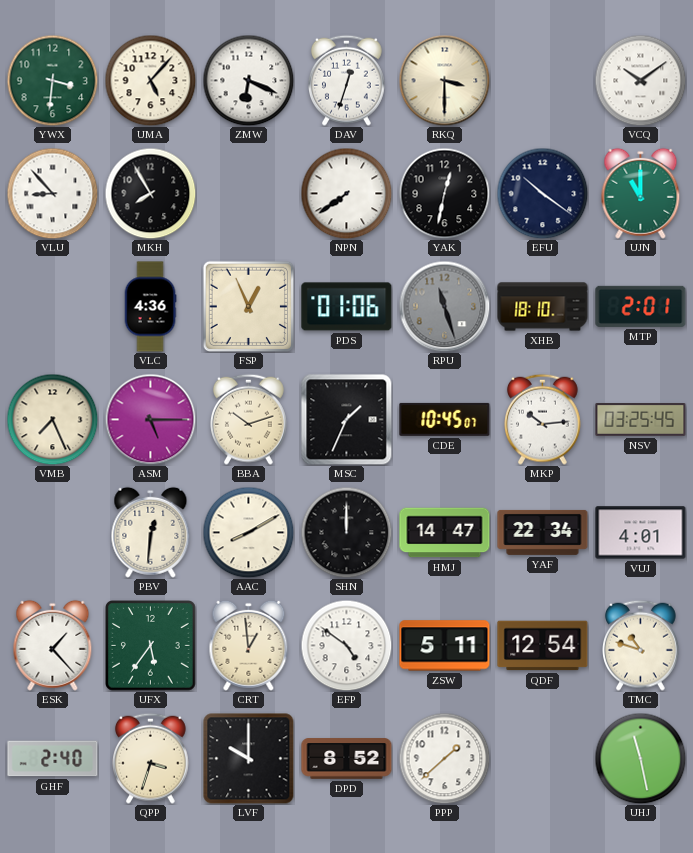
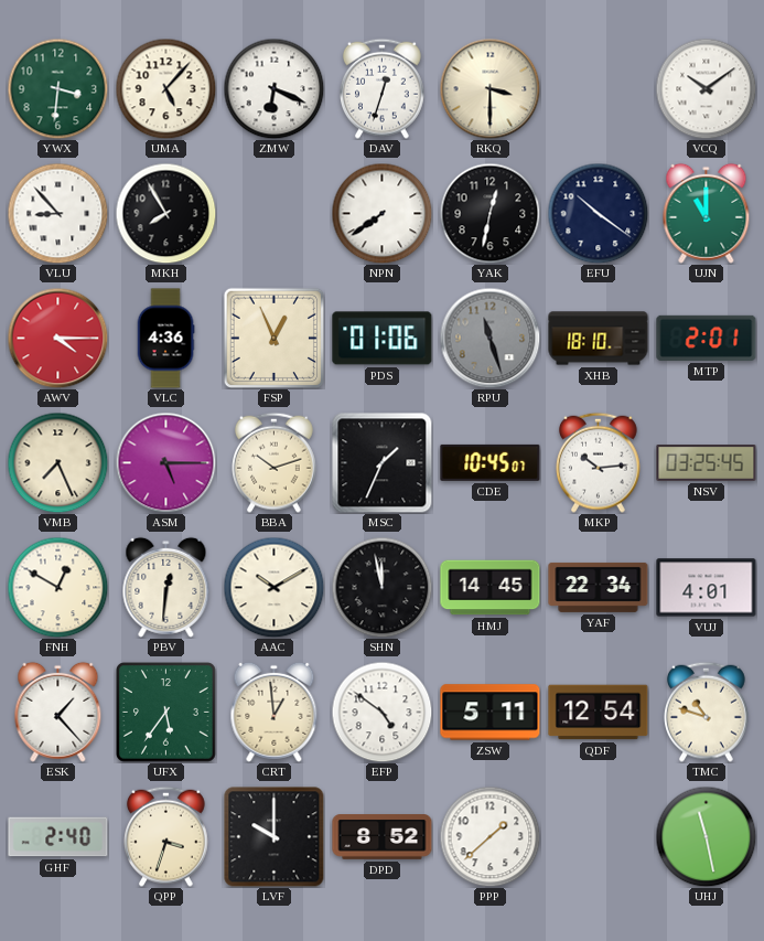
AWV: none -> 4:15 (57, 338)
FNH: none -> 12:50 (57, 587)
AAC: 8:10 -> 10:10 (273, 587)
SHN: 12:00 -> 11:58 (381, 587)
HMJ: 14:47 -> 14:45 (491, 588)
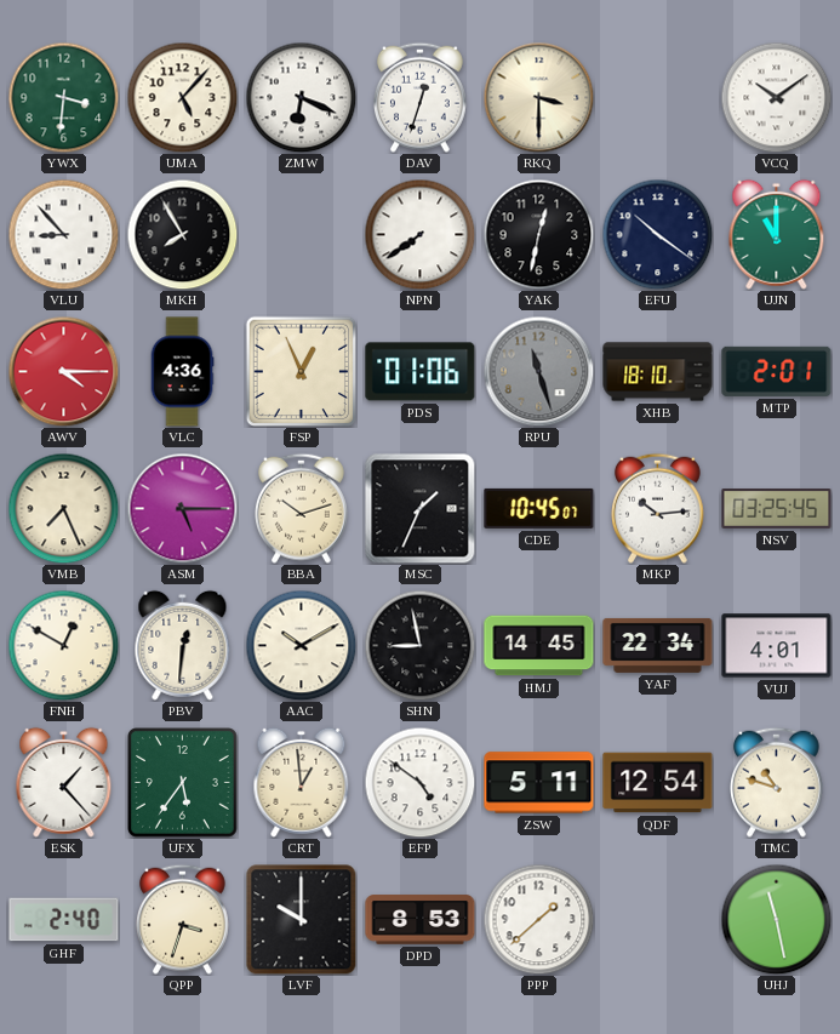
SHN: 11:58 -> 8:58 (419, 645)
DPD: 8:52 -> 8:53 (421, 920)
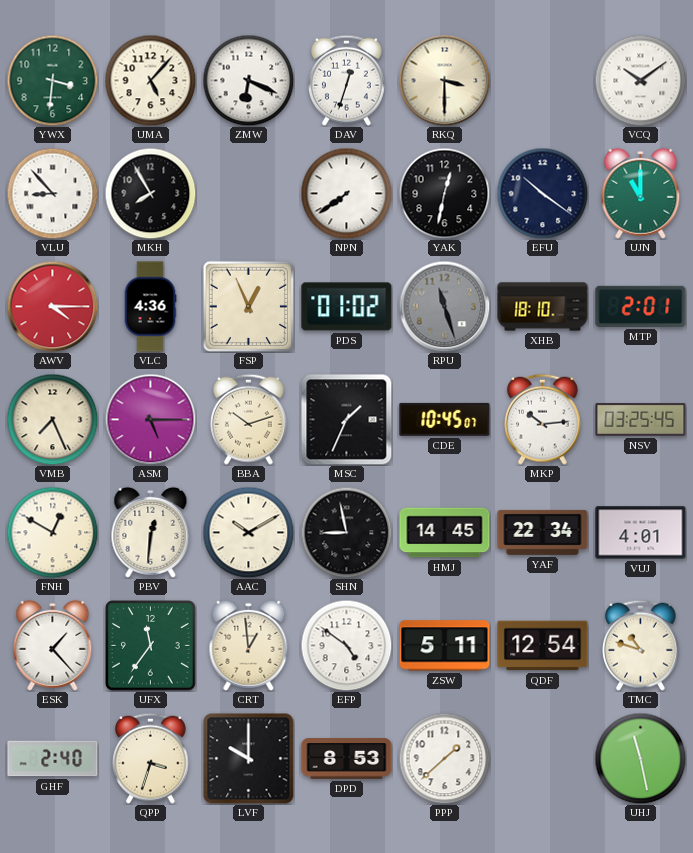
PDS: 01:06 -> 01:02 (347, 307)
UFX: 5:36 -> 11:36 (151, 646)
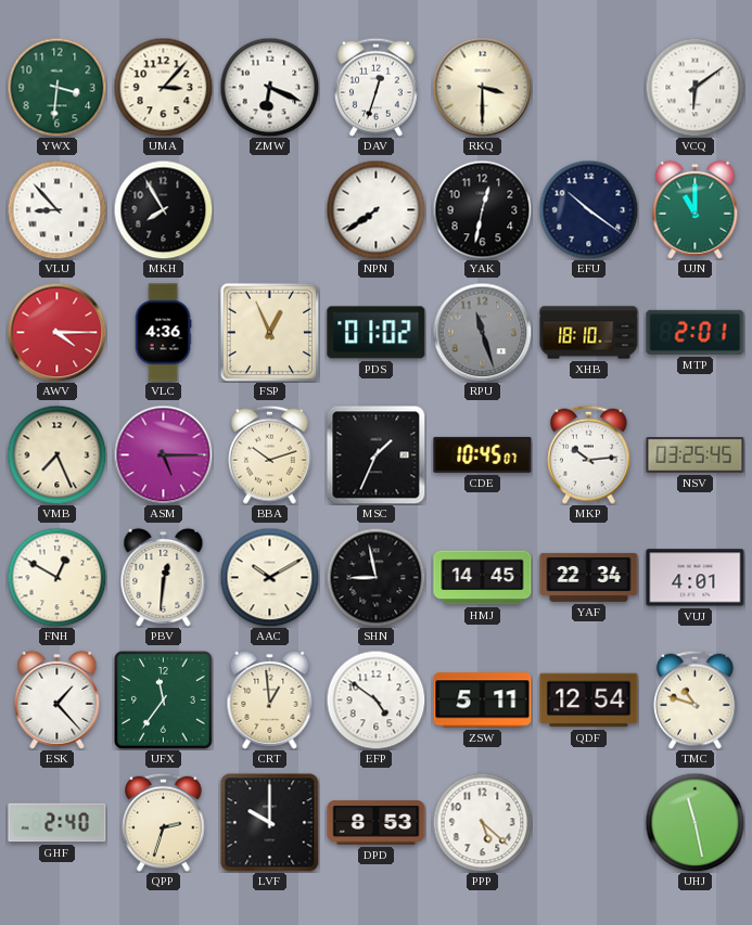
UMA: 5:07 -> 3:07 (163, 87)
VCQ: 10:09 -> 6:09 (694, 87)
QPP: 3:33 -> 2:33 (164, 822)
PPP: 1:38 -> 5:22 (482, 822)
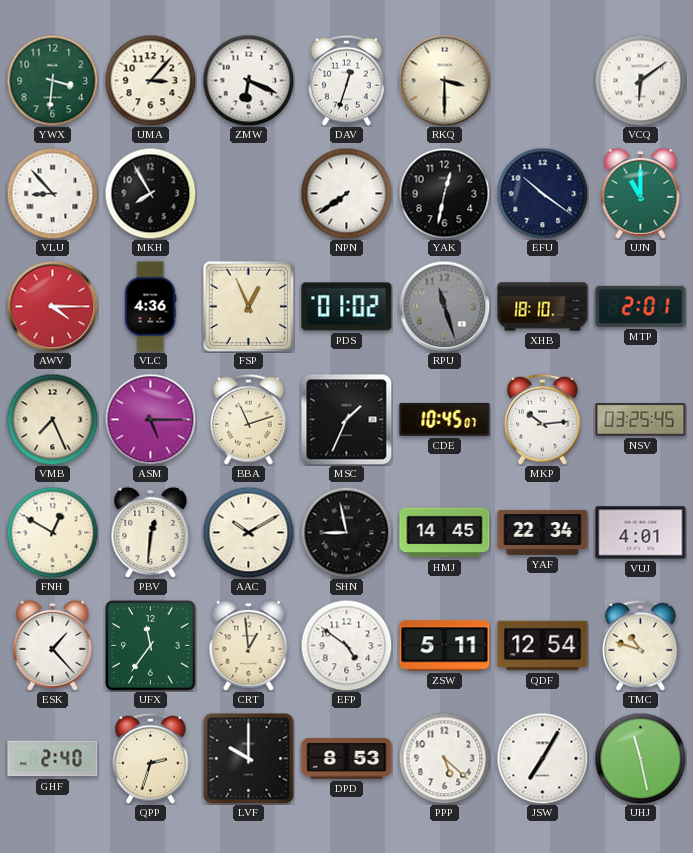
BBA: 10:12 -> 11:12 (249, 419)
JSW: none -> 7:05 (542, 758)
